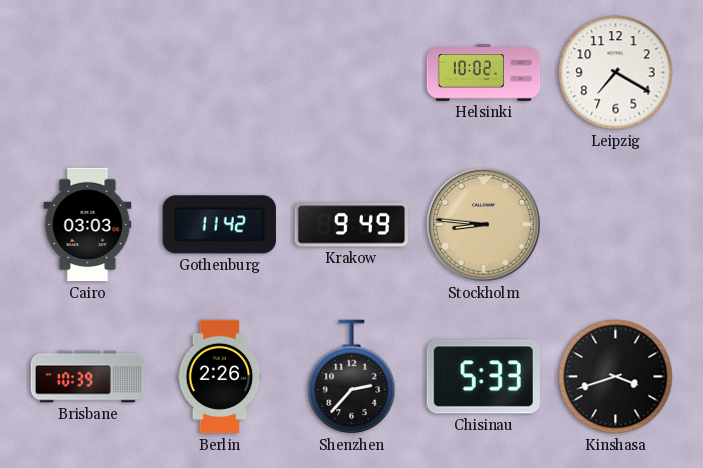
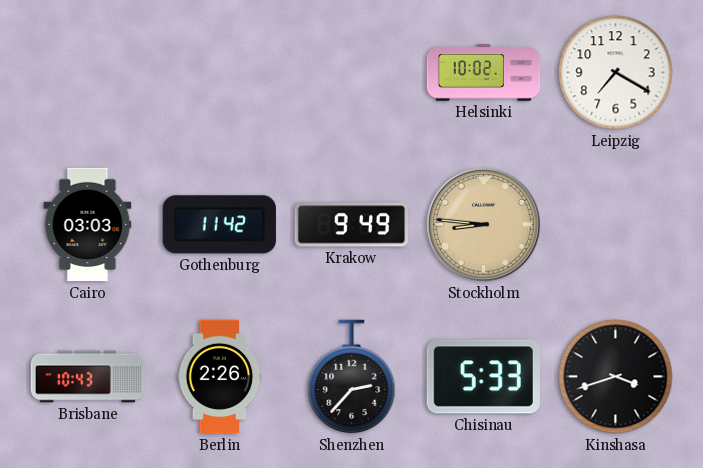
Brisbane: 10:39 -> 10:43 (88, 377)
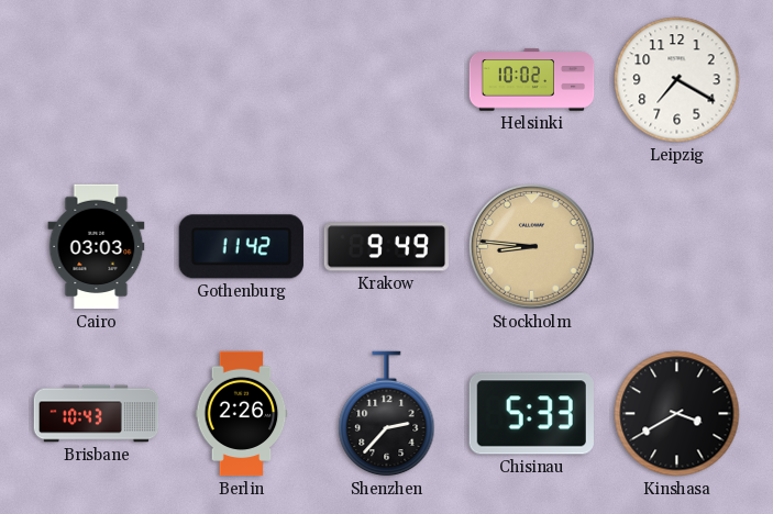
Kinshasa: 3:42 -> 3:40 (677, 414)
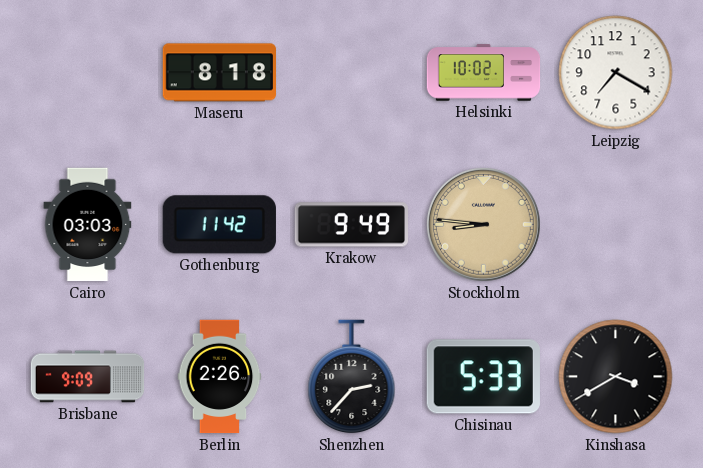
Maseru: none -> 8:18 (219, 73)
Brisbane: 10:43 -> 9:09 (88, 377)
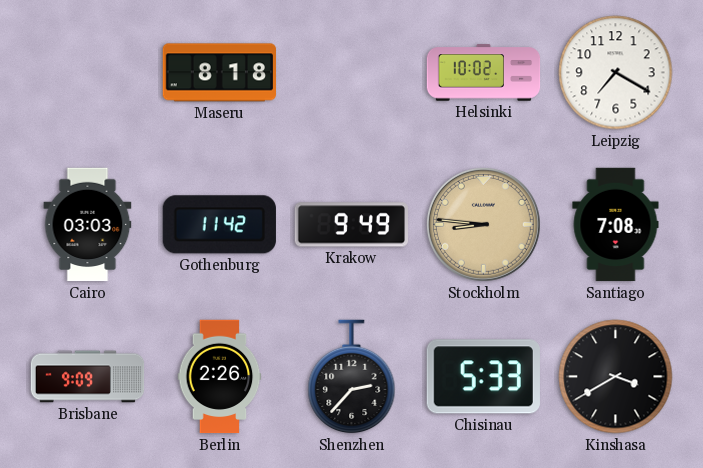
Santiago: none -> 7:08 (616, 225)
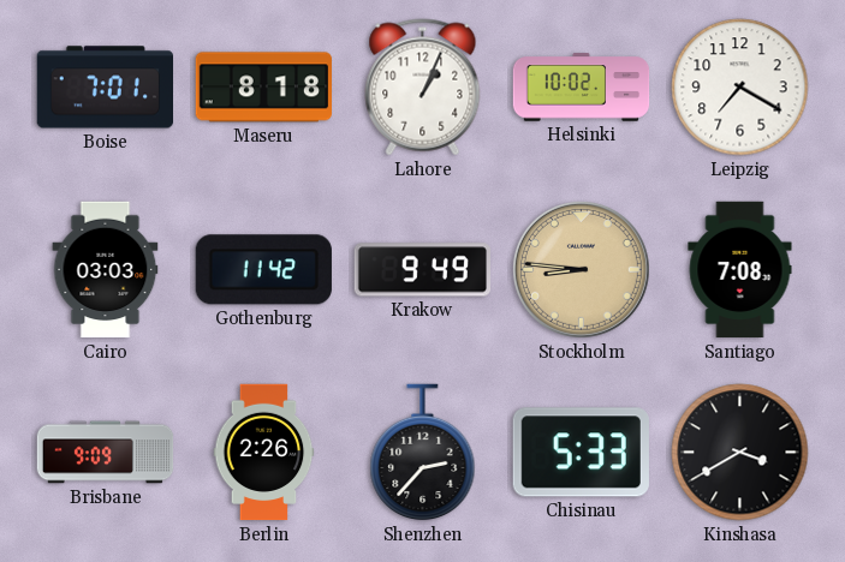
Boise: none -> 7:01 (105, 88)
Lahore: none -> 1:04 (423, 88)
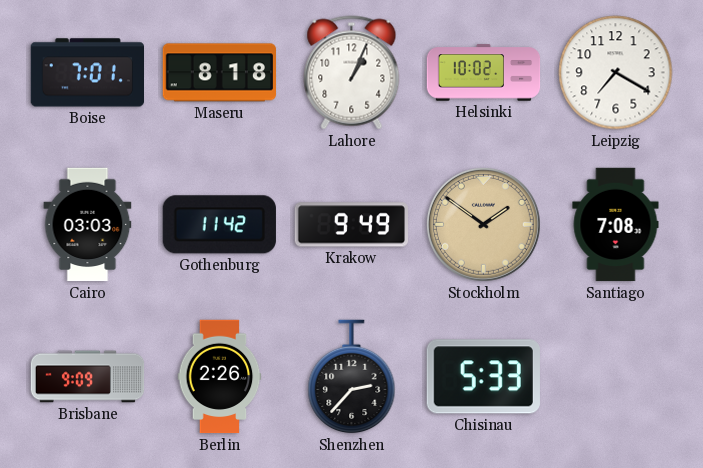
Stockholm: 8:46 -> 1:51 (483, 224)
Kinshasa: 3:40 -> none (740, 453)
